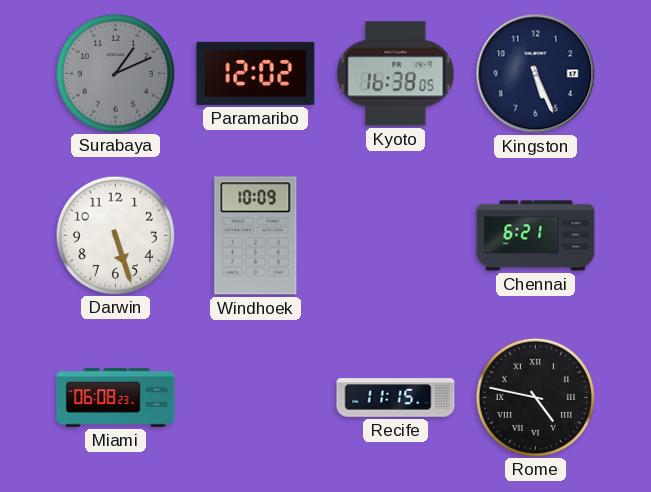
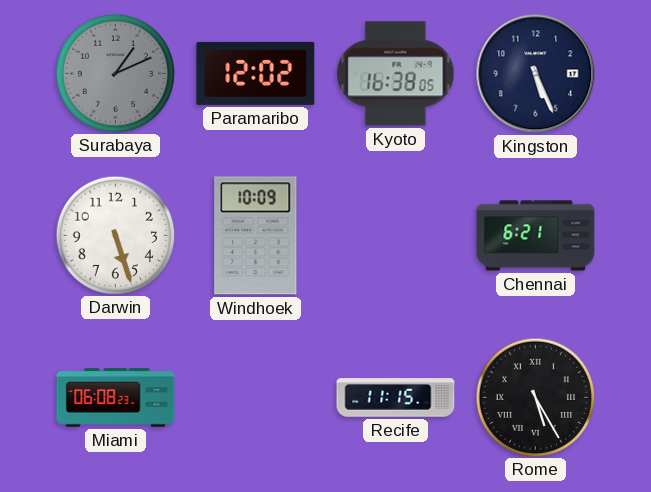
Rome: 4:47 -> 5:25 (535, 397)
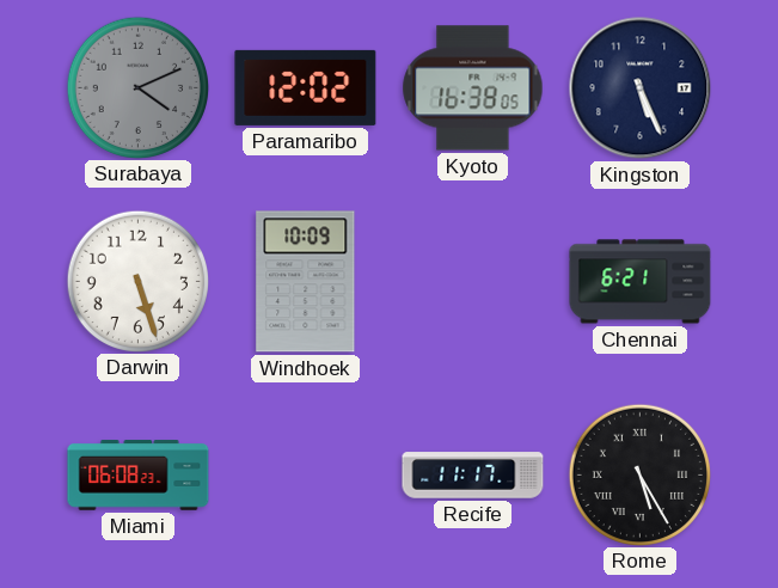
Surabaya: 1:11 -> 4:11 (137, 87)
Recife: 11:15 -> 11:17 (473, 476)
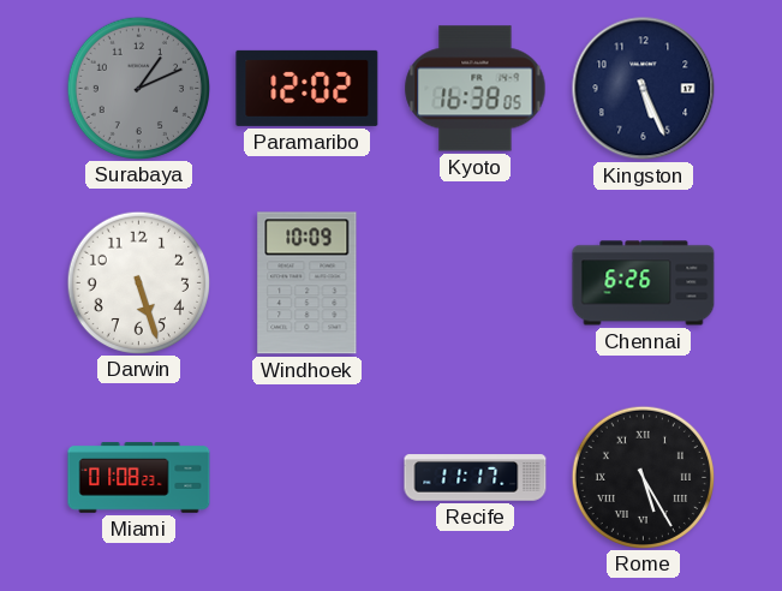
Surabaya: 4:11 -> 1:11 (138, 88)
Chennai: 6:21 -> 6:26 (644, 283)
Miami: 06:08 -> 01:08 (139, 478)
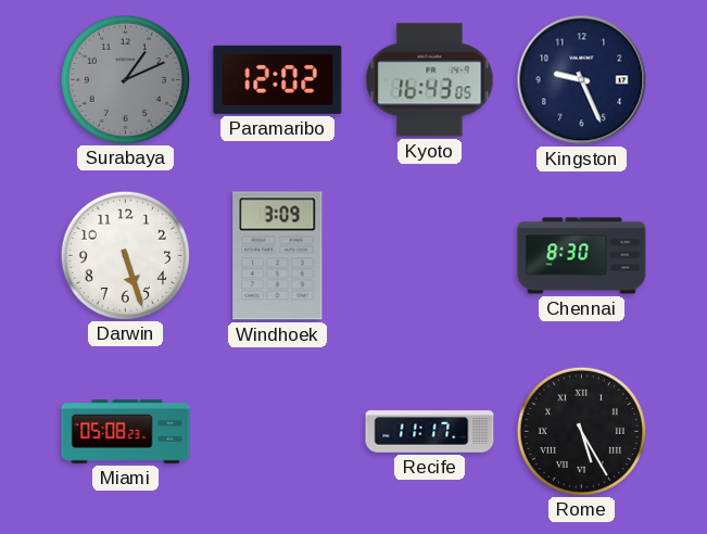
Kyoto: 16:38 -> 16:43 (430, 80)
Kingston: 5:26 -> 9:26 (582, 80)
Windhoek: 10:09 -> 3:09 (278, 256)
Chennai: 6:26 -> 8:30 (582, 256)
Miami: 01:08 -> 05:08 (126, 432)
